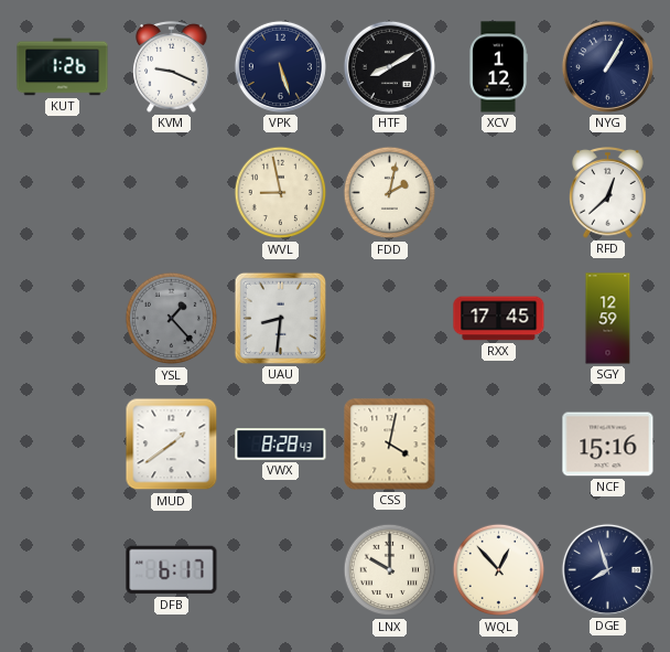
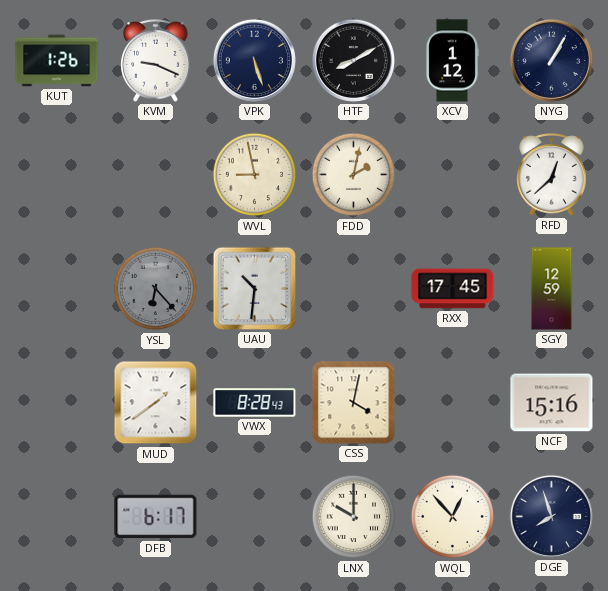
YSL: 1:23 -> 6:23 (156, 289)
UAU: 8:31 -> 10:31 (254, 288)
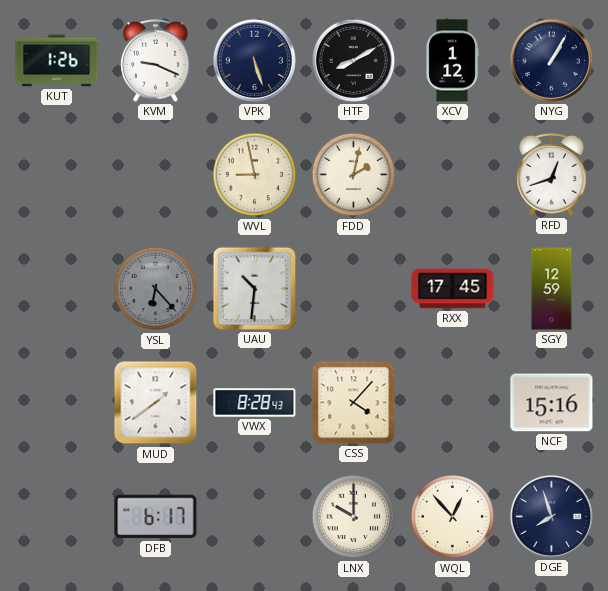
RFD: 12:38 -> 12:42 (552, 175)
CSS: 4:02 -> 4:07 (354, 403)
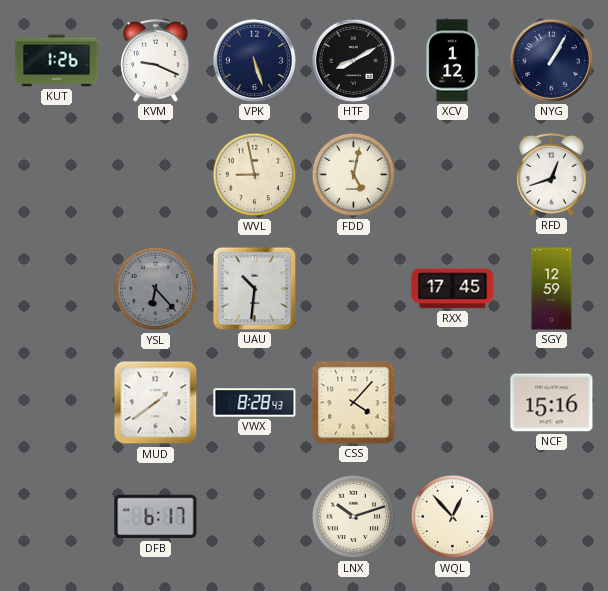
FDD: 2:02 -> 5:02 (354, 175)
LNX: 10:00 -> 10:12 (354, 517)
DGE: 7:57 -> none (551, 516)
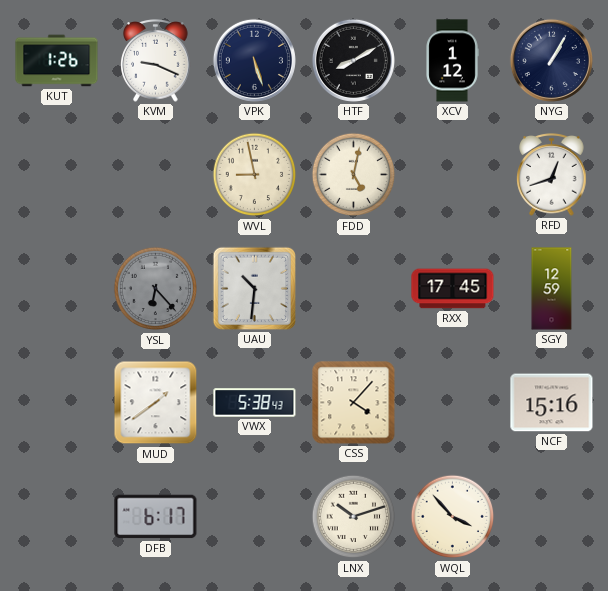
VWX: 8:28 -> 5:38 (255, 403)
WQL: 12:53 -> 3:53 (453, 517)
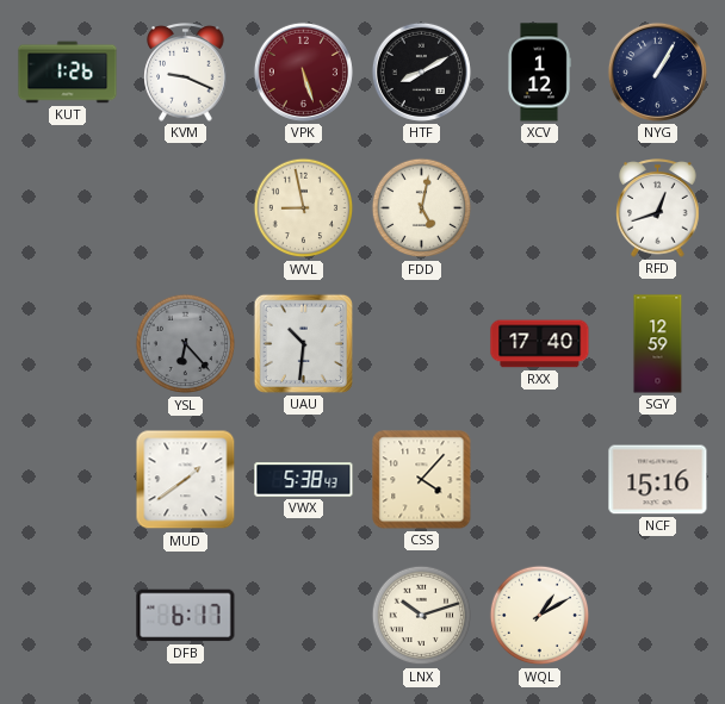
VPK dial: navy -> burgundy (303, 71)
RXX: 17:45 -> 17:40 (540, 344)
WQL: 3:53 -> 1:10 (540, 616)
